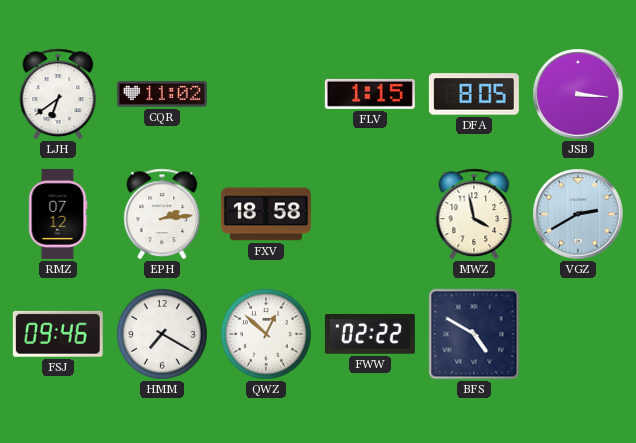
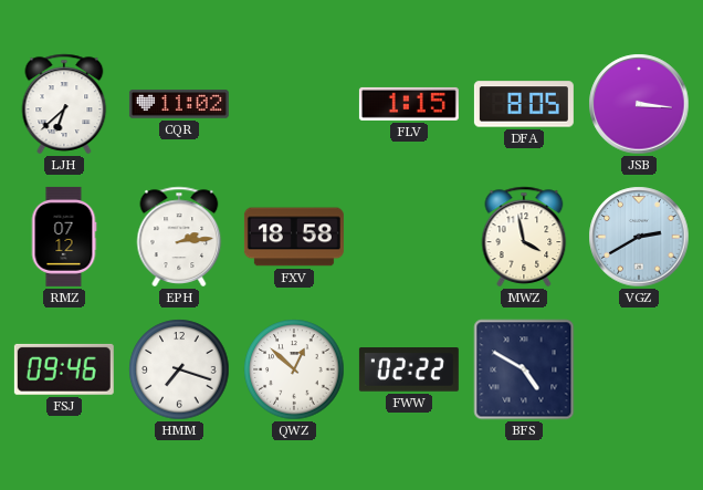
LJH: 6:39 -> 6:38 (64, 104)
HMM: 7:20 -> 7:18 (179, 369)
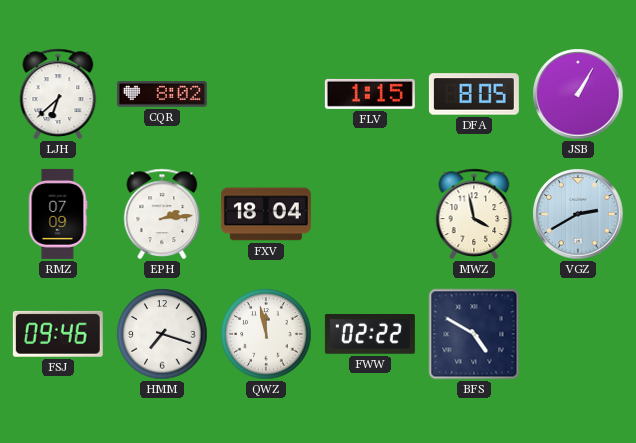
CQR: 11:02 -> 8:02 (162, 94)
JSB: 3:16 -> 1:05 (578, 94)
RMZ: 07:12 -> 07:09 (58, 214)
FXV: 18:58 -> 18:04 (266, 214)
QWZ: 12:52 -> 11:58 (266, 334)
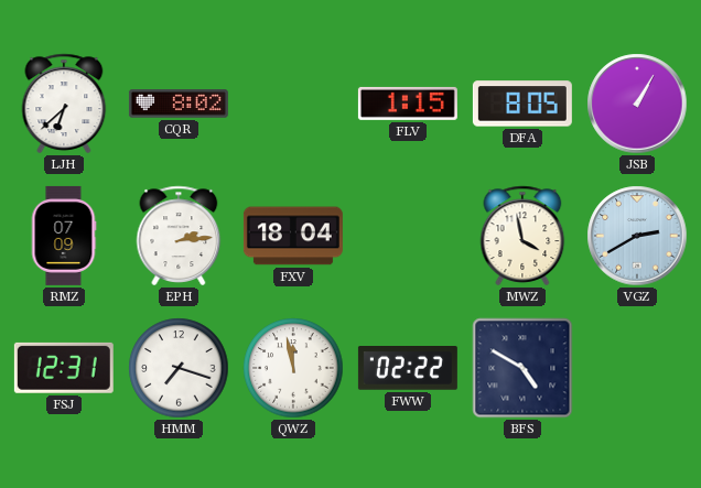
FSJ: 09:46 -> 12:31 (64, 368)
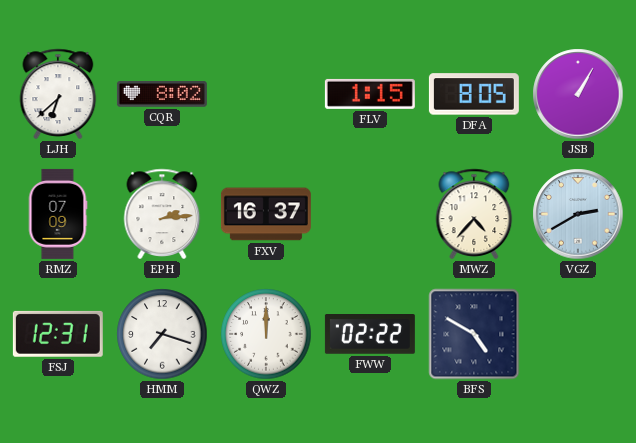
FXV: 18:04 -> 16:37 (266, 214)
MWZ: 3:58 -> 4:37 (474, 214)
QWZ: 11:58 -> 12:00 (266, 334)
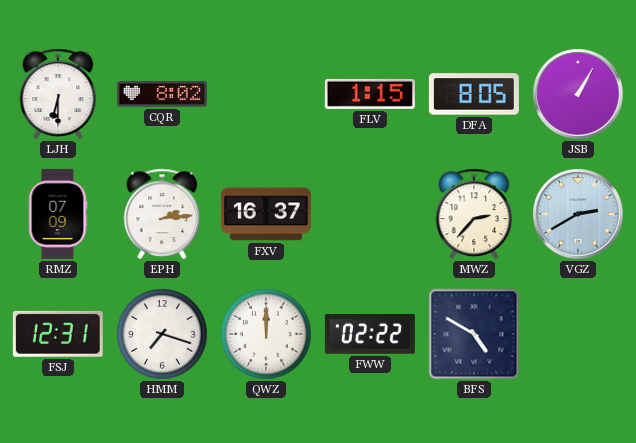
LJH: 6:38 -> 6:30 (58, 94)
MWZ: 4:37 -> 2:37 (474, 214)
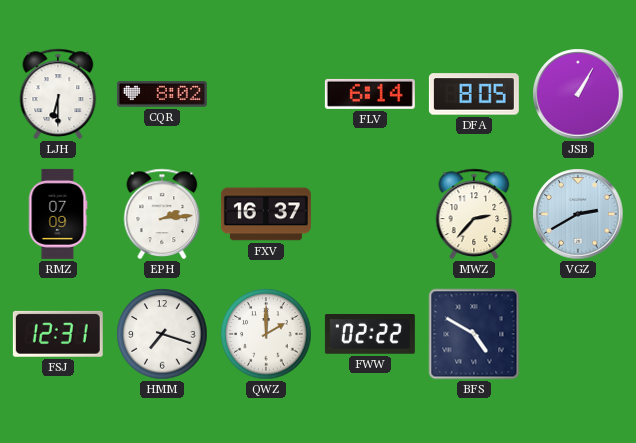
FLV: 1:15 -> 6:14 (370, 94)
QWZ: 12:00 -> 2:00 (266, 334)
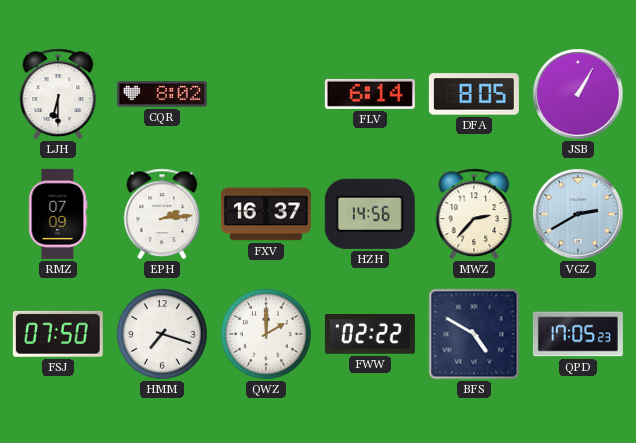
HZH: none -> 14:56 (370, 214)
FSJ: 12:31 -> 07:50 (58, 334)
QPD: none -> 17:05 (578, 334)
